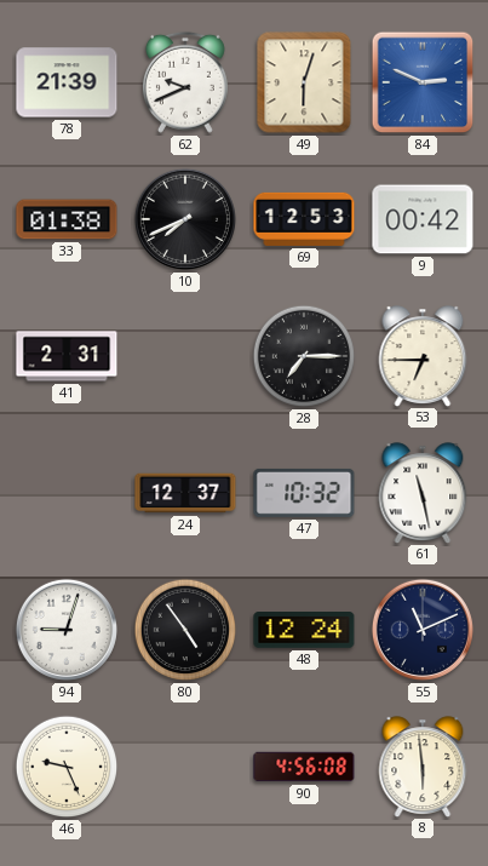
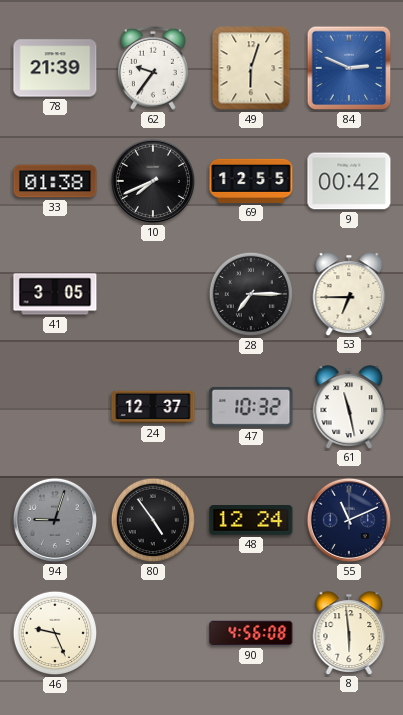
62: 9:41 -> 9:36 (153, 68)
69: 12:53 -> 12:55 (251, 181)
41: 2:31 -> 3:05 (55, 294)
94 dial: white -> grey (55, 520)
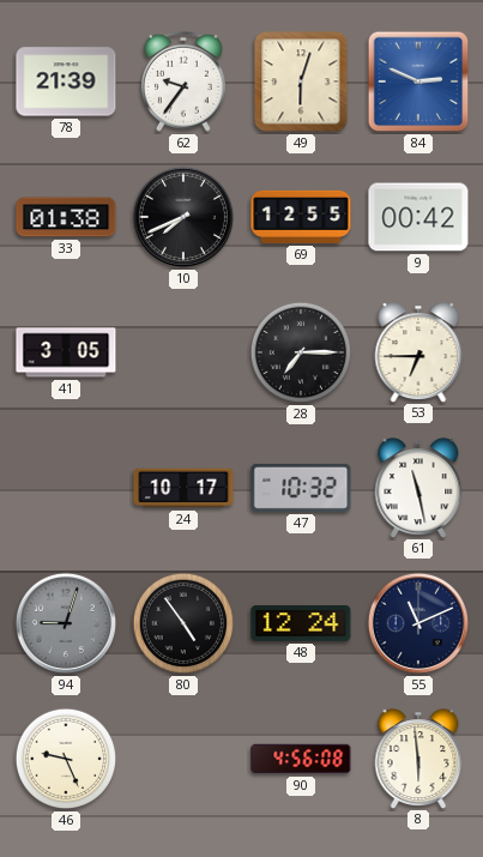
24: 12:37 -> 10:17 (183, 488)
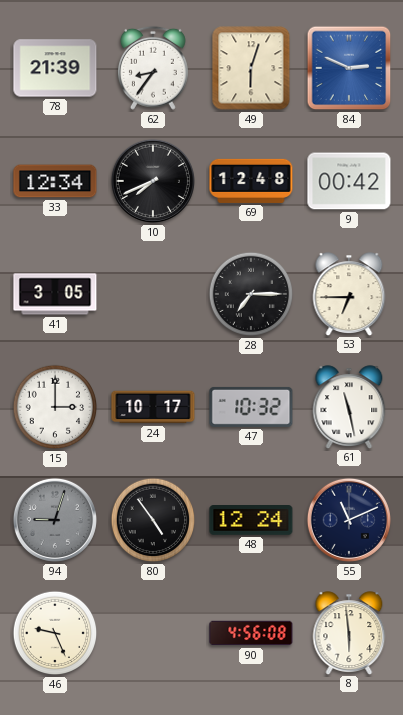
62: 9:36 -> 8:36 (153, 68)
33: 01:38 -> 12:34 (55, 181)
69: 12:55 -> 12:48 (251, 181)
15: none -> 3:00 (55, 407)
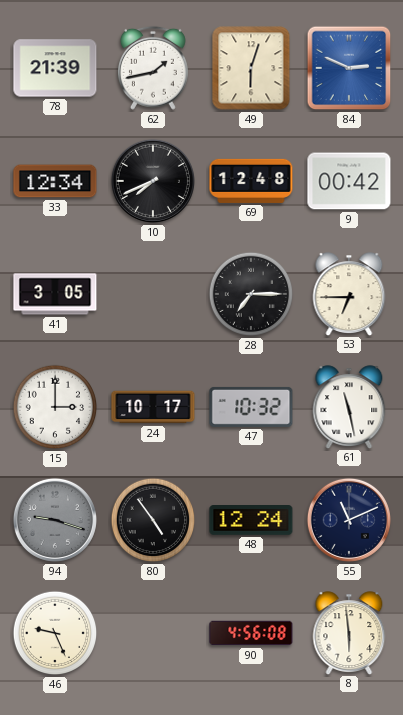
62: 8:36 -> 1:43 (153, 68)
94: 9:03 -> 9:18 (55, 520)
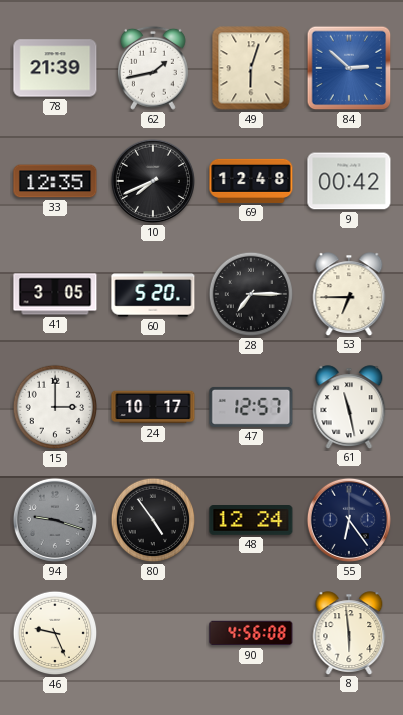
84: 2:49 -> 2:52 (349, 68)
33: 12:34 -> 12:35 (55, 181)
60: none -> 5:20 (153, 294)
47: 10:32 -> 12:57 (251, 407)
55: 11:11 -> 6:24 (349, 520)
